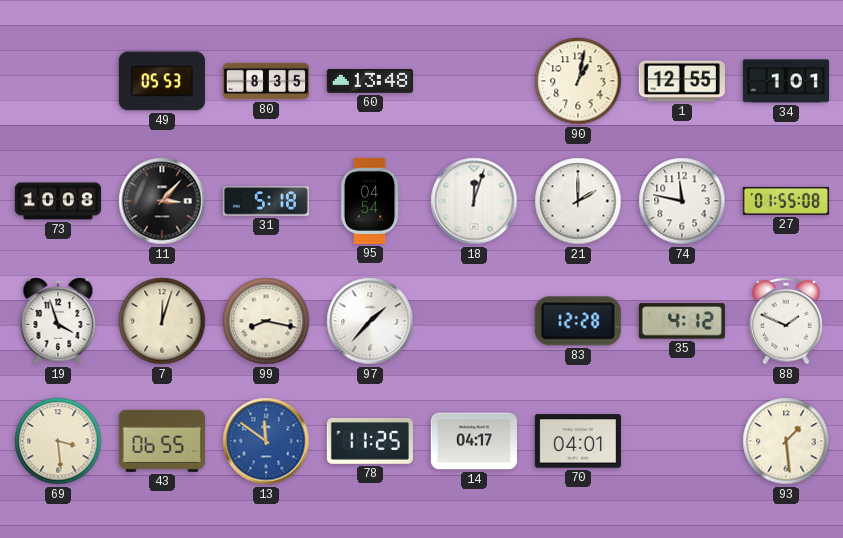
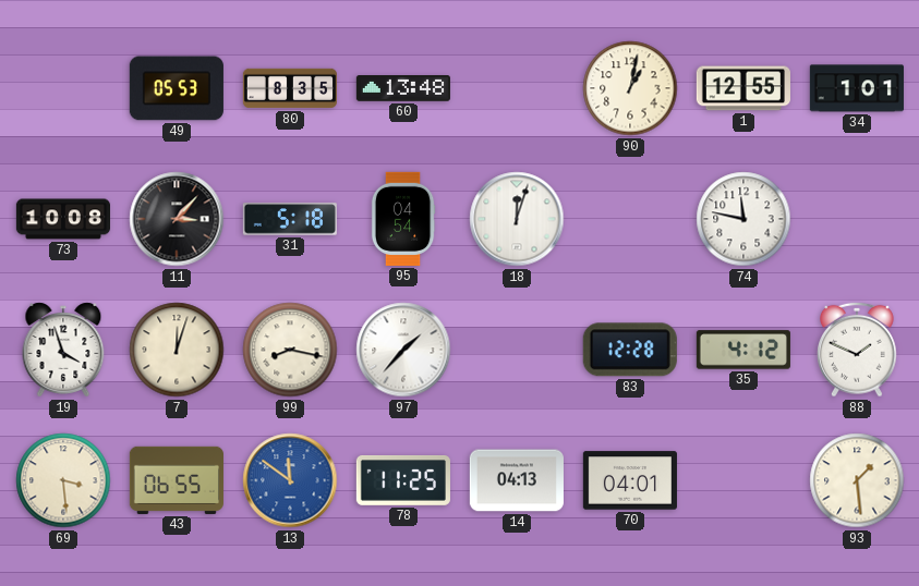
21: 2:00 -> none (578, 201)
27: 01:55 -> none (786, 201)
14: 04:17 -> 04:13 (517, 480)
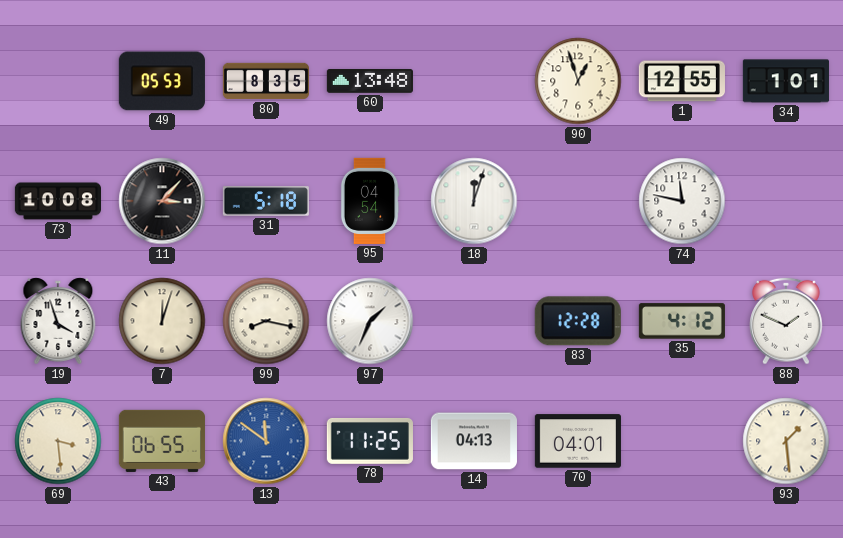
90: 1:02 -> 12:57 (578, 81)
97: 1:37 -> 1:34 (370, 321)
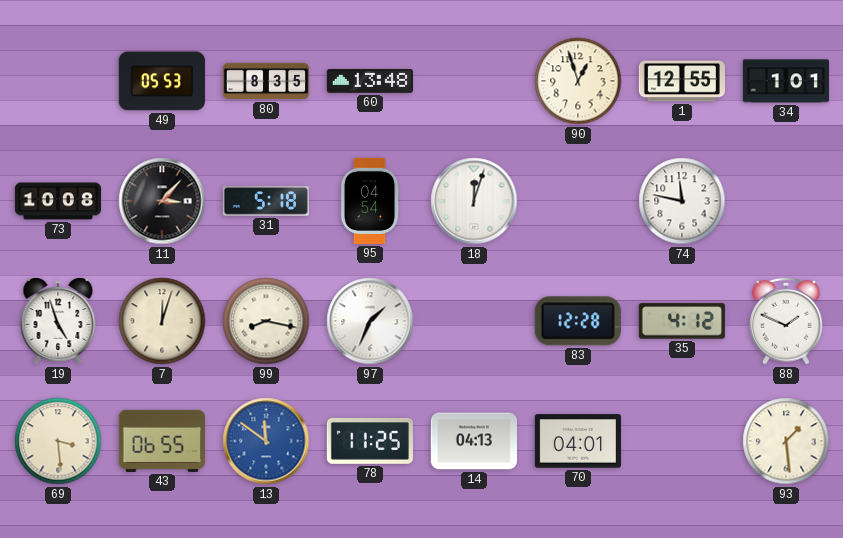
19: 3:57 -> 4:57 (58, 321)
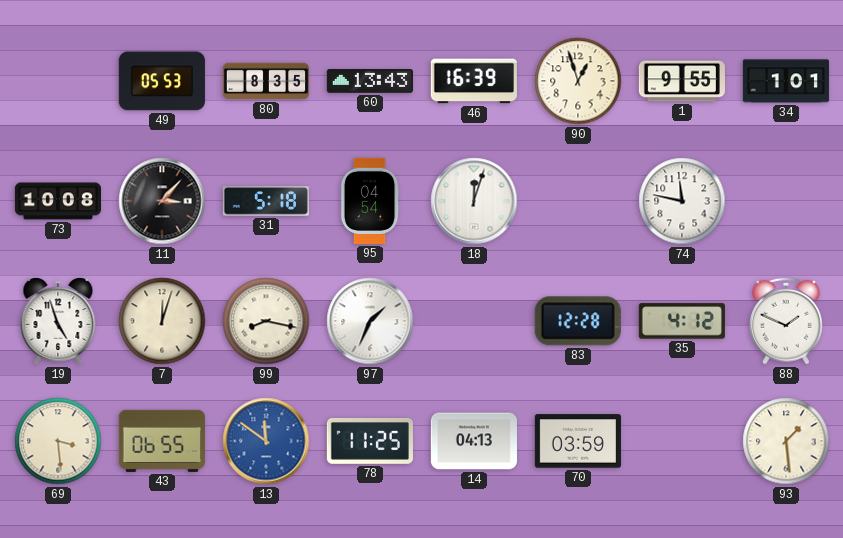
60: 13:48 -> 13:43 (370, 82)
46: none -> 16:39 (474, 81)
1: 12:55 -> 9:55 (682, 81)
70: 04:01 -> 03:59 (578, 441)
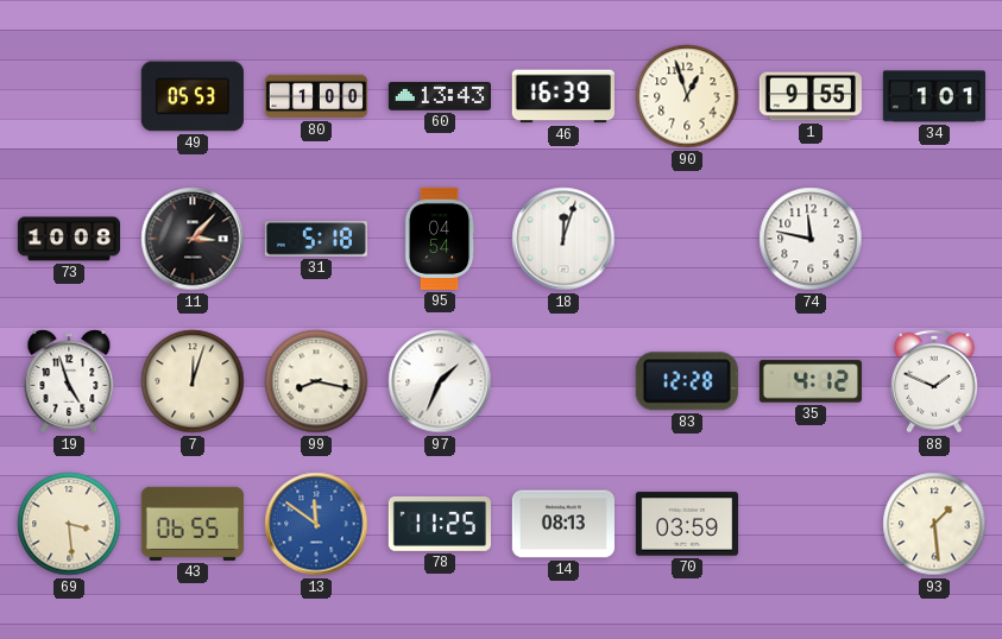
80: 8:35 -> 1:00 (315, 96)
14: 04:13 -> 08:13 (563, 524)
